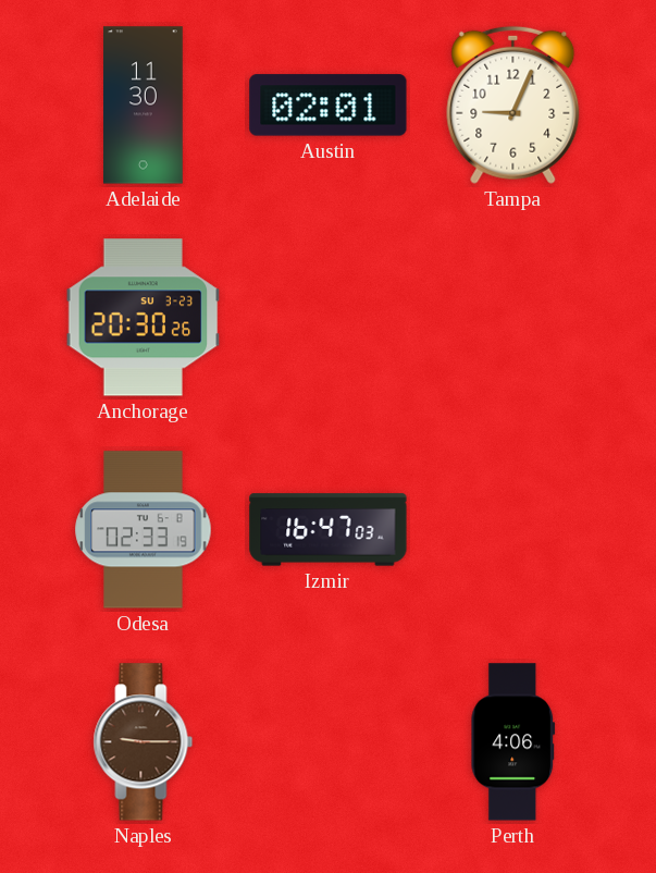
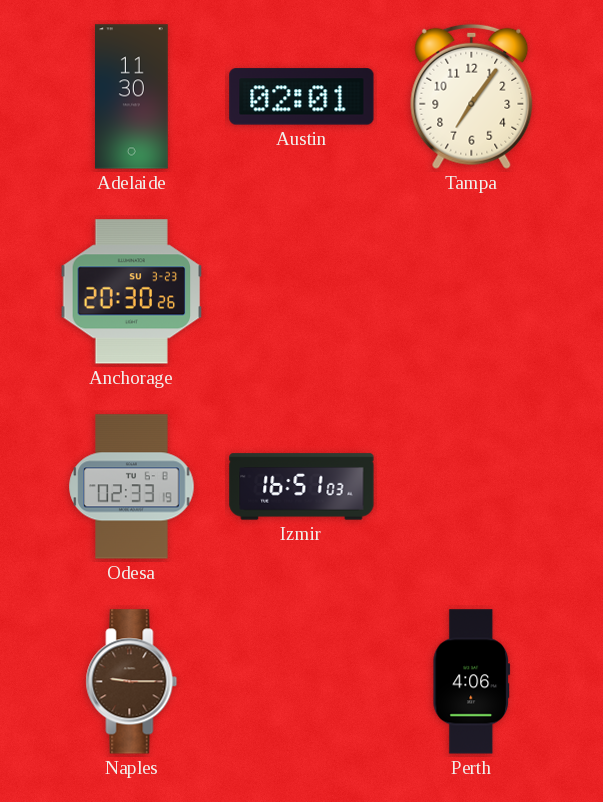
Tampa: 9:04 -> 7:06 (472, 96)
Izmir: 16:47 -> 16:51 (302, 487)
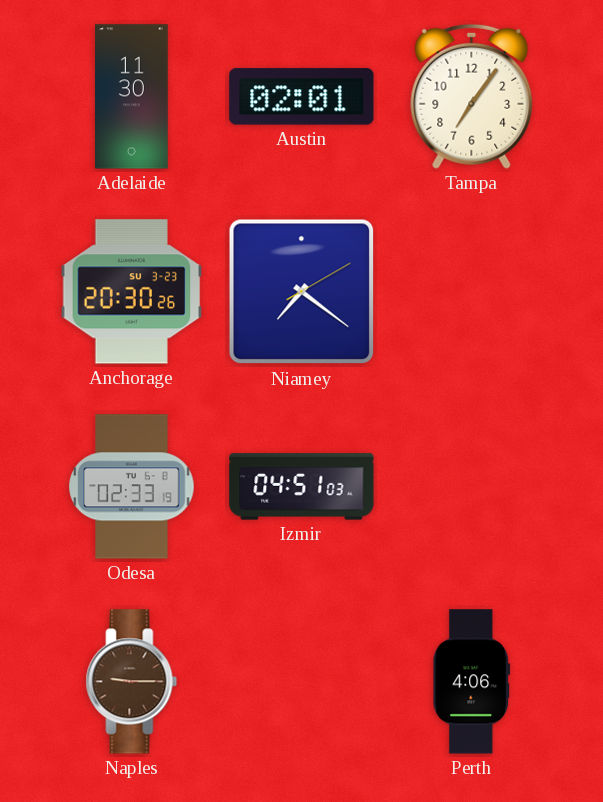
Niamey: none -> 7:21 (302, 292)
Izmir: 16:51 -> 04:51 (302, 487)
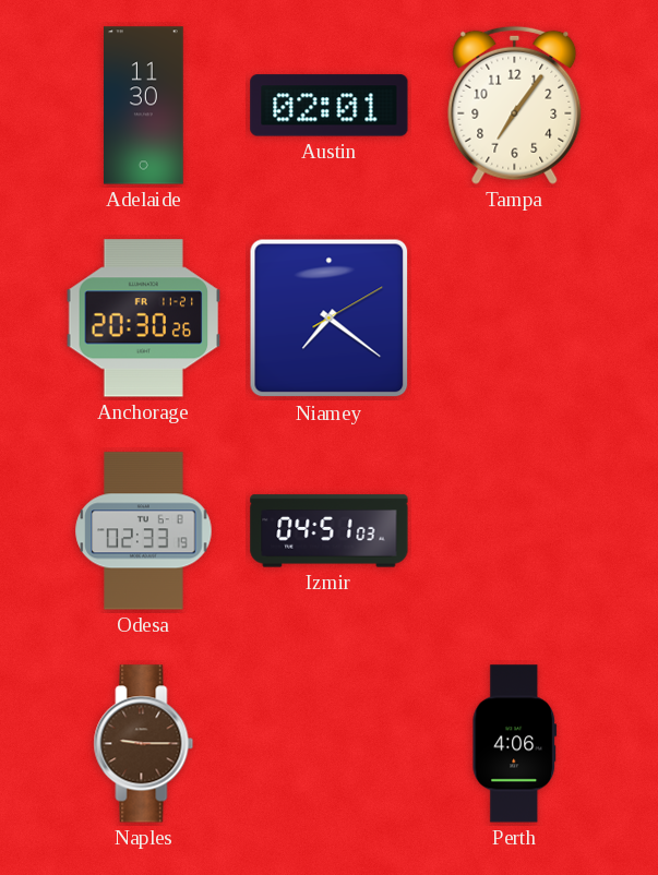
Anchorage date: SU 3-23 -> FR 11-21 (144, 319)
